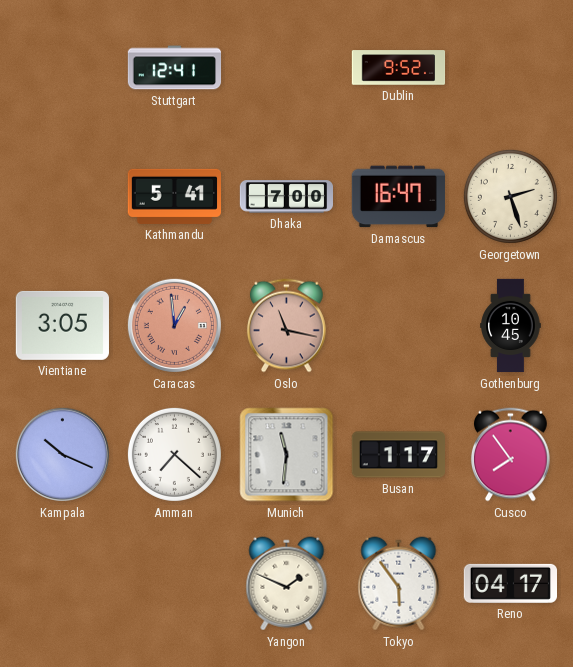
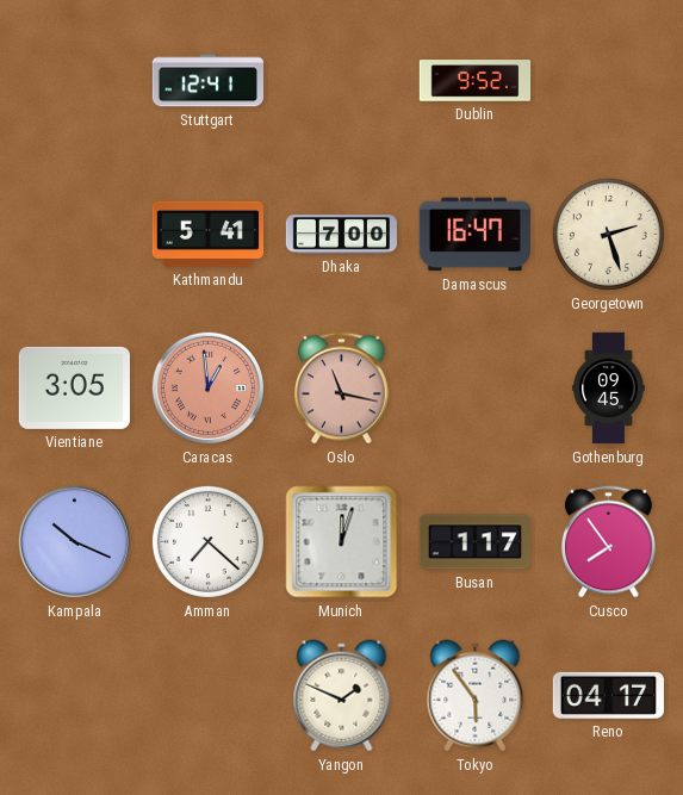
Gothenburg: 10:45 -> 09:45 (609, 389)
Munich: 11:31 -> 12:03 (342, 542)
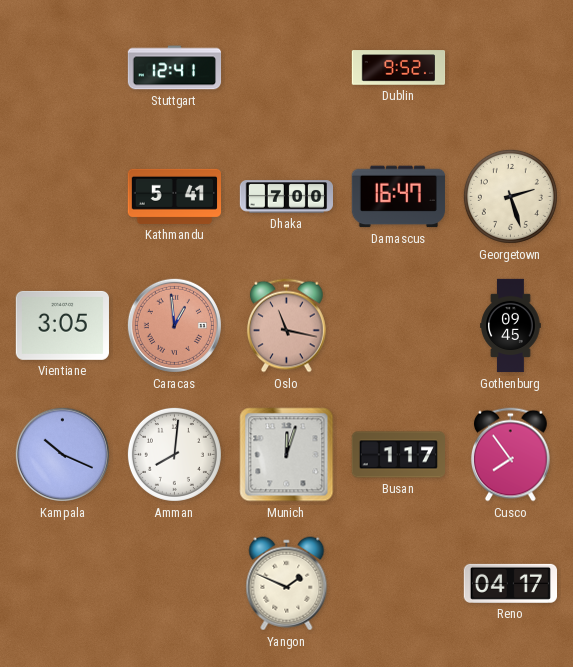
Amman: 7:22 -> 8:01 (174, 454)
Tokyo: 5:54 -> none (476, 696)
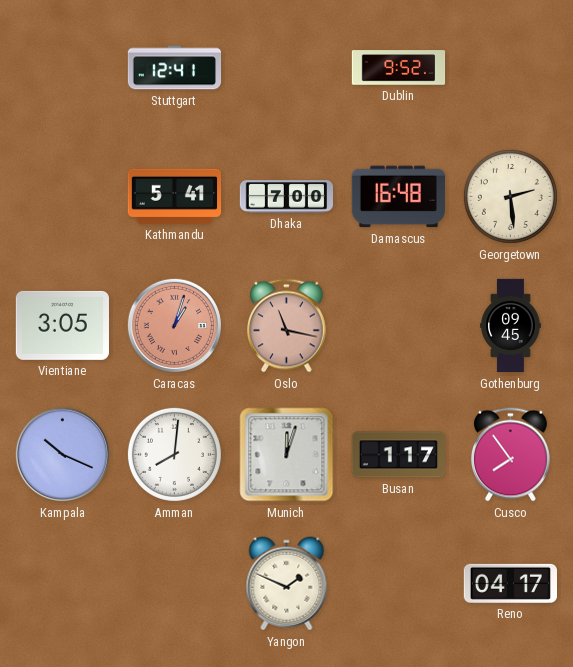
Damascus: 16:47 -> 16:48 (398, 197)
Georgetown: 2:27 -> 2:29 (510, 196)
Caracas: 12:59 -> 1:03 (174, 325)
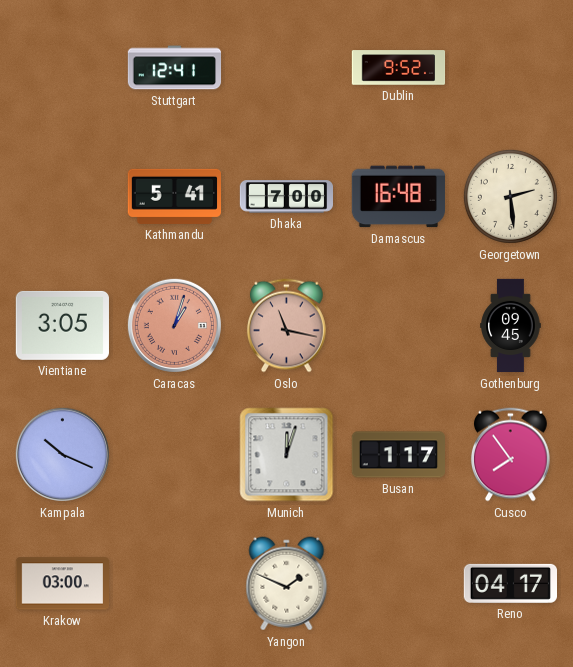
Amman: 8:01 -> none (174, 454)
Krakow: none -> 03:00 (62, 584)
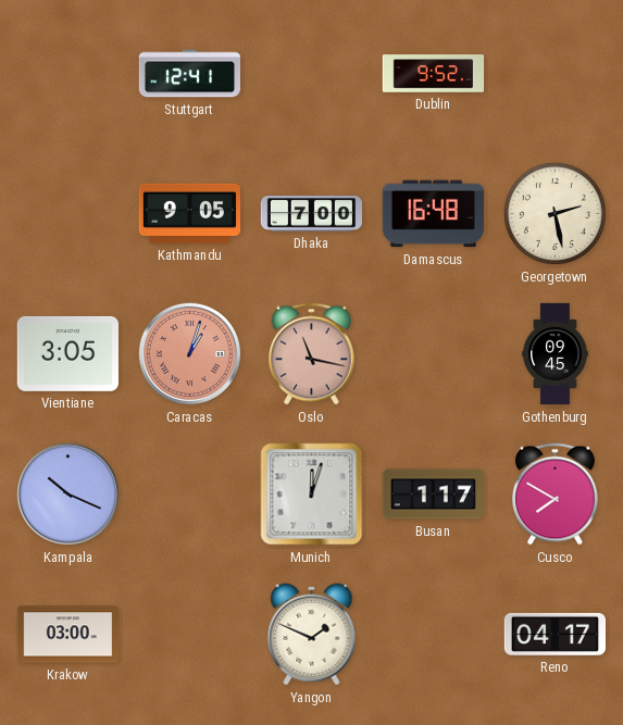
Kathmandu: 5:41 -> 9:05 (189, 213)
Georgetown: 2:29 -> 2:28 (555, 213)
Cusco: 7:54 -> 7:50 (556, 495)
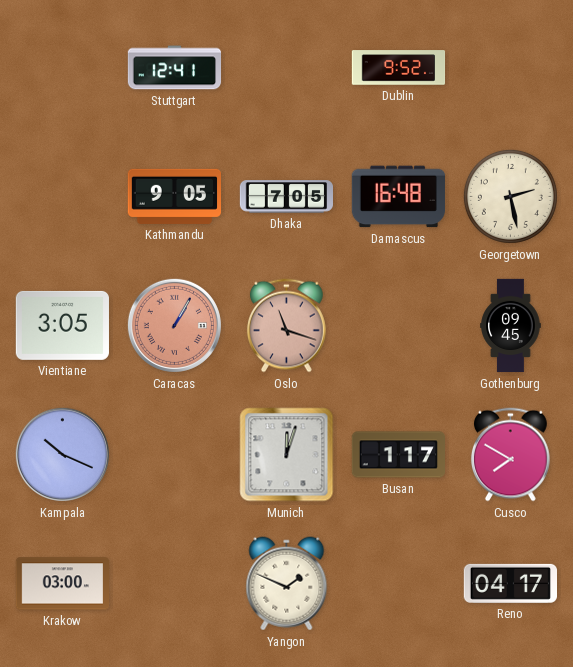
Dhaka: 7:00 -> 7:05 (287, 197)
Caracas: 1:03 -> 1:05 (174, 325)
Oslo: 11:17 -> 11:18 (287, 326)
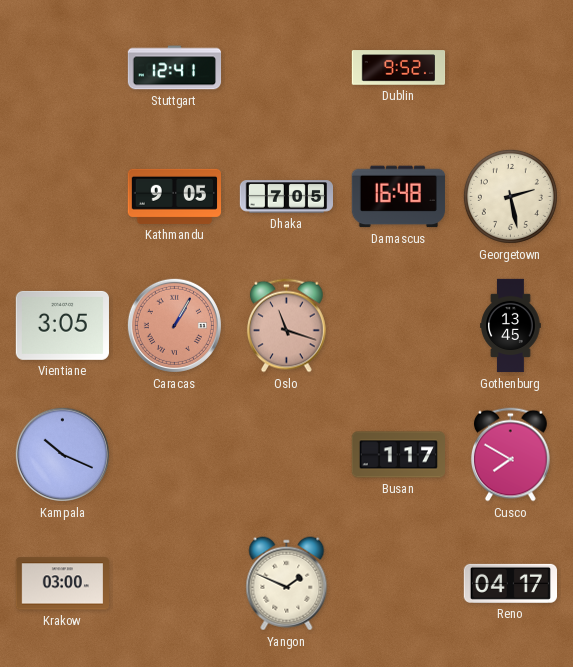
Gothenburg: 09:45 -> 13:45 (511, 326)
Munich: 12:03 -> none (287, 455)
